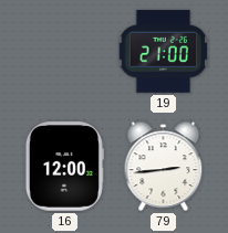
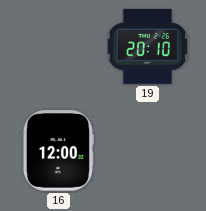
19: 21:00 -> 20:10 (147, 46)
79: 2:44 -> none (164, 167)
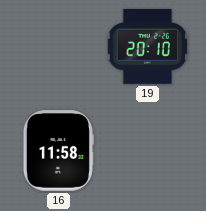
16: 12:00 -> 11:58 (58, 151)
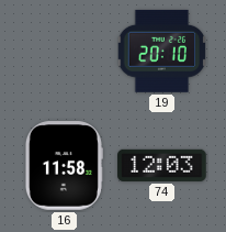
74: none -> 12:03 (162, 165)
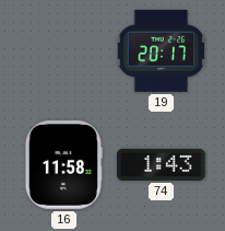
19: 20:10 -> 20:17 (161, 50)
74: 12:03 -> 1:43 (162, 164)
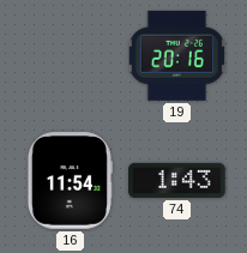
19: 20:17 -> 20:16 (176, 55)
16: 11:58 -> 11:54 (70, 181)
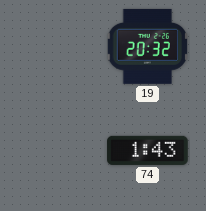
19: 20:16 -> 20:32 (147, 46)
16: 11:54 -> none (70, 181)
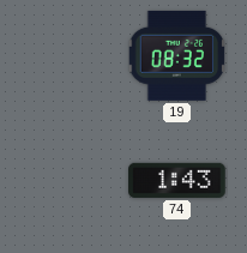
19: 20:32 -> 08:32 (176, 55)
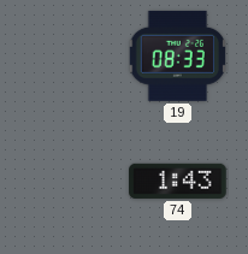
19: 08:32 -> 08:33 (177, 55)
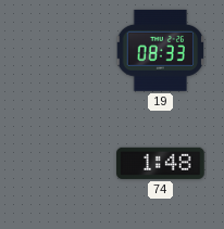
74: 1:43 -> 1:48 (161, 163)
